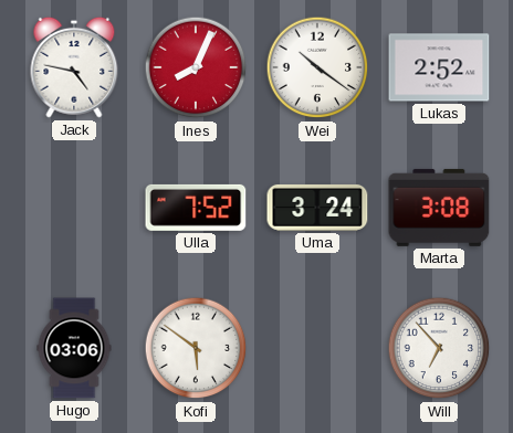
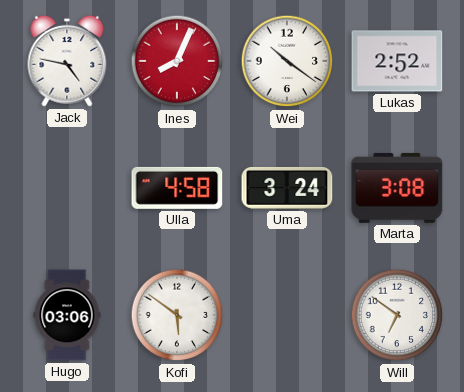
Ulla: 7:52 -> 4:58 (177, 188)
Will: 6:53 -> 6:51 (397, 315)
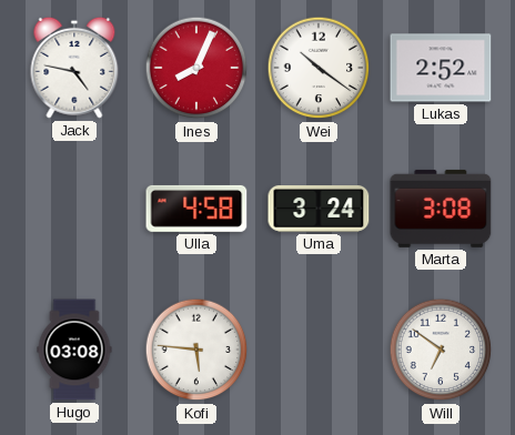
Hugo: 03:06 -> 03:08 (74, 350)
Kofi: 5:51 -> 5:46 (196, 350)
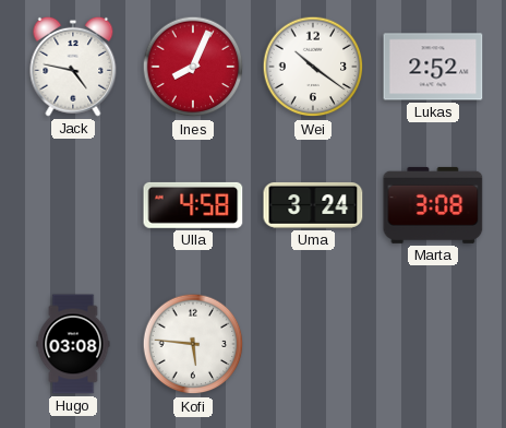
Will: 6:51 -> none (441, 350)
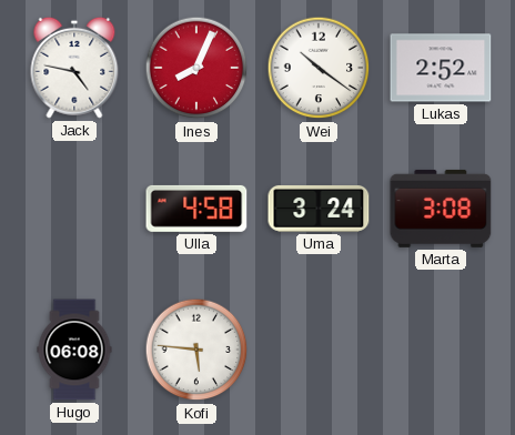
Hugo: 03:08 -> 06:08 (74, 350)
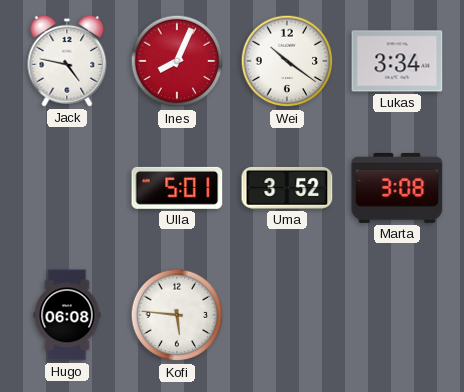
Lukas: 2:52 -> 3:34 (397, 61)
Ulla: 4:58 -> 5:01 (177, 188)
Uma: 3:24 -> 3:52 (287, 188)
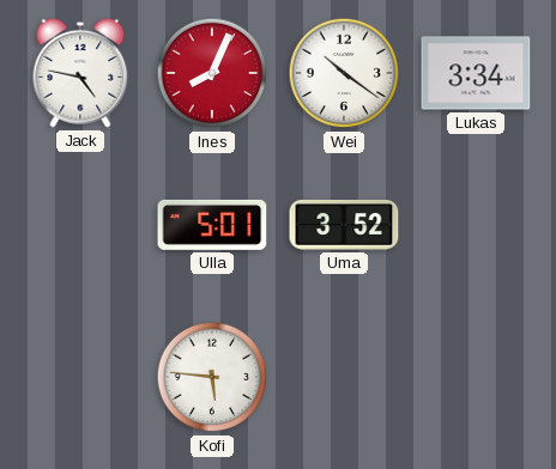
Marta: 3:08 -> none (397, 188)
Hugo: 06:08 -> none (67, 315)
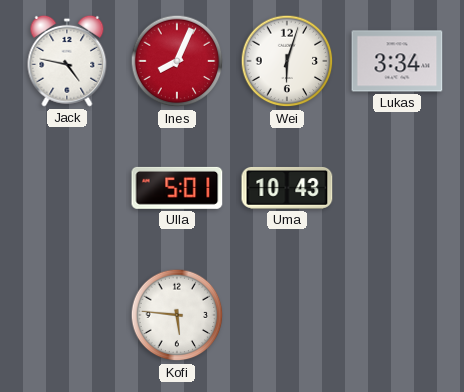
Wei: 10:21 -> 6:03 (287, 61)
Uma: 3:52 -> 10:43 (287, 188)
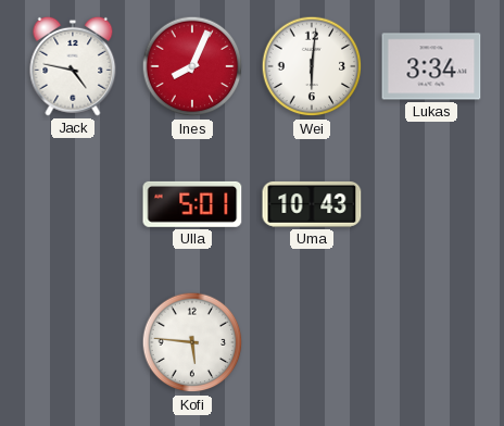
Wei: 6:03 -> 6:01 (312, 66)
